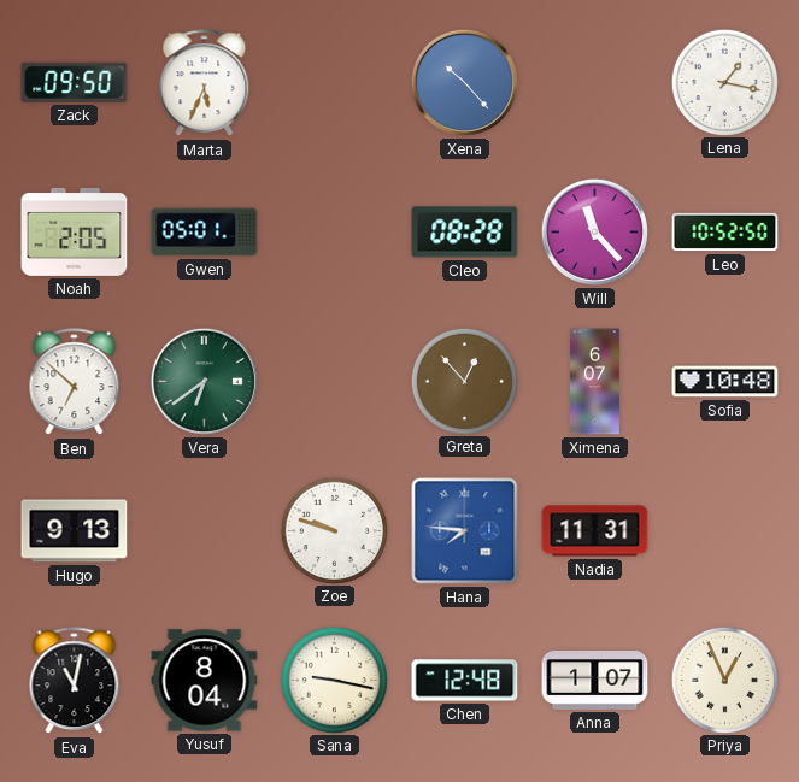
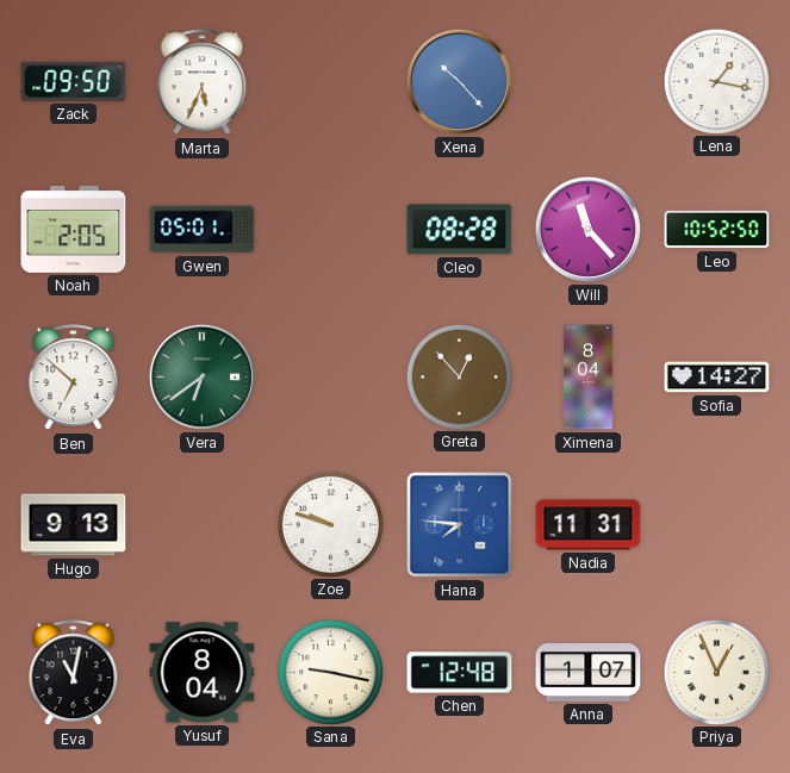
Ximena: 6:07 -> 8:04 (587, 378)
Sofia: 10:48 -> 14:27 (717, 378)
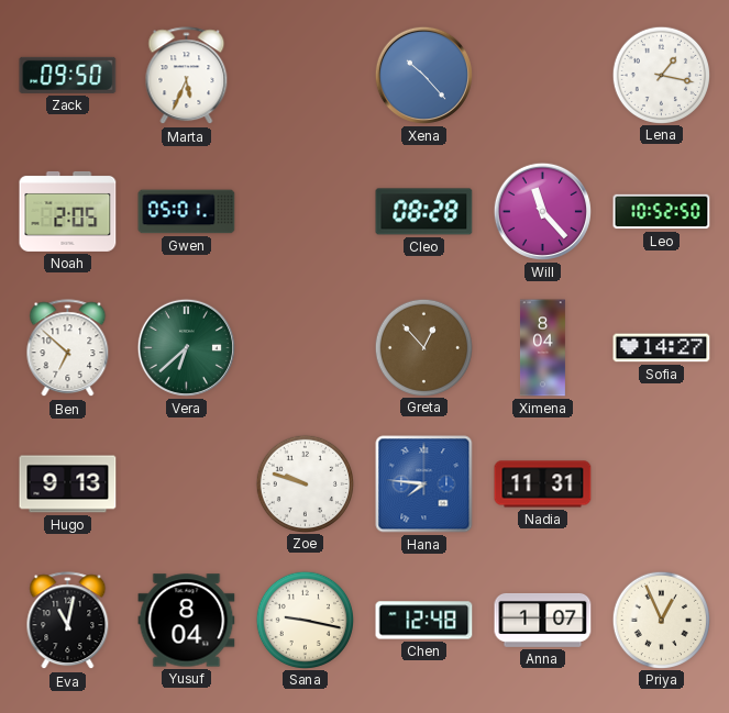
Vera: 6:39 -> 6:38 (186, 347)
